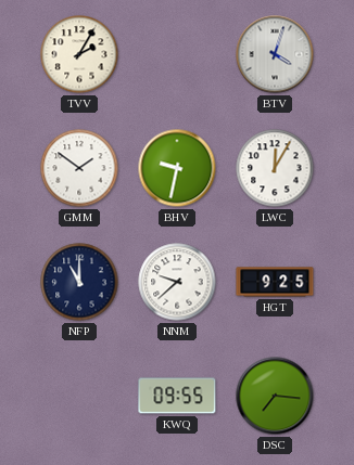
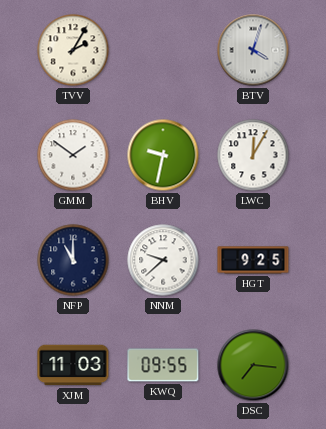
XJM: none -> 11:03 (73, 365)
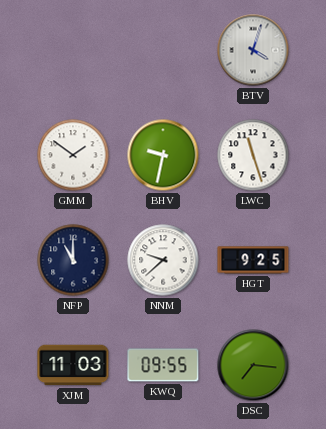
TVV: 2:05 -> none (73, 50)
LWC: 12:05 -> 11:27 (253, 155)
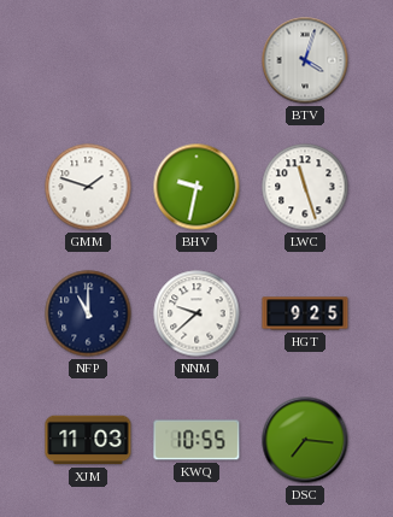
GMM: 1:51 -> 1:48 (88, 187)
KWQ: 09:55 -> 10:55 (196, 440)
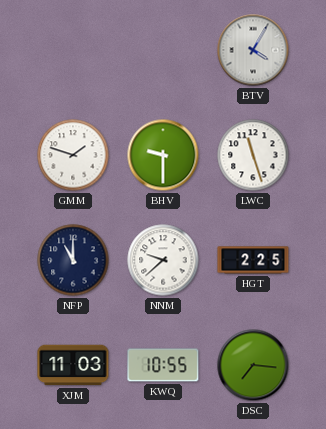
BTV: 4:03 -> 4:05 (253, 50)
BHV: 9:32 -> 9:30 (163, 155)
HGT: 9:25 -> 2:25 (253, 260)
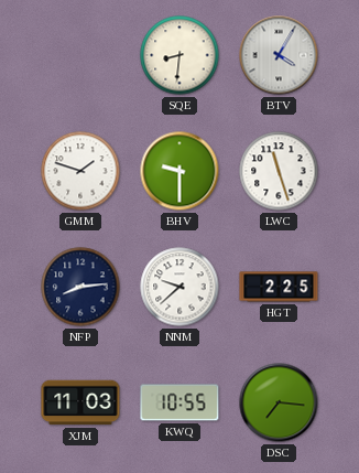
SQE: none -> 8:31 (179, 55)
NFP: 11:00 -> 8:14 (80, 287)
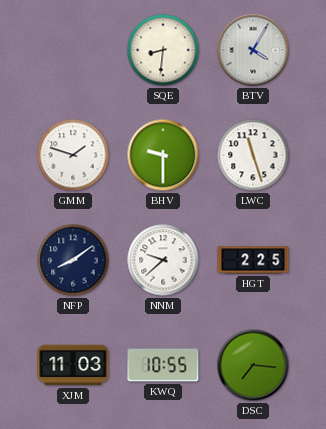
NFP: 8:14 -> 8:09 (73, 260)
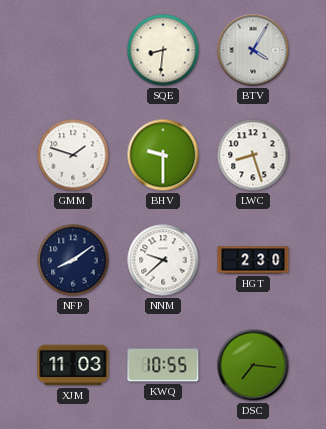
LWC: 11:27 -> 8:27 (253, 155)
HGT: 2:25 -> 2:30 (253, 260)
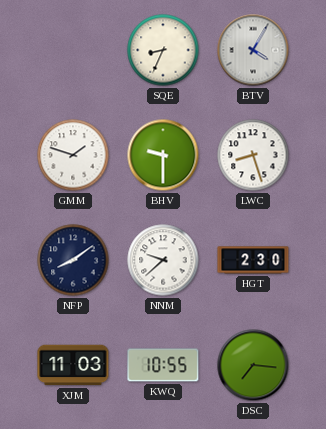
SQE: 8:31 -> 8:34 (163, 50)
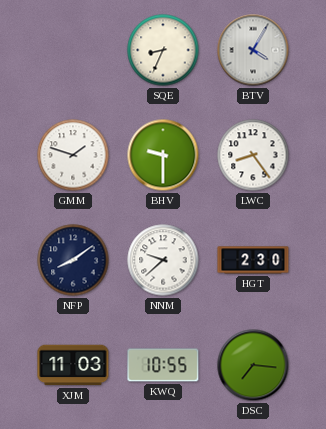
LWC: 8:27 -> 8:24 (253, 155)
